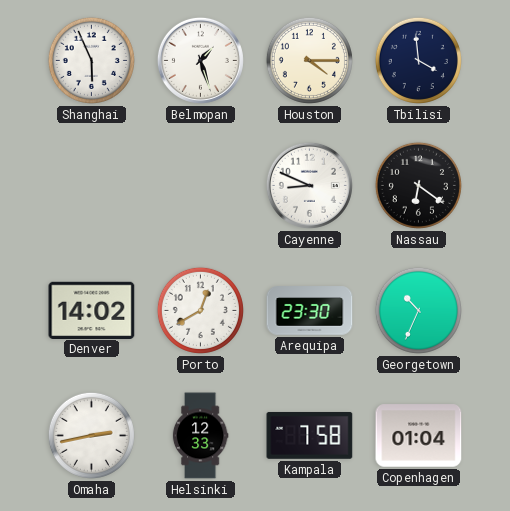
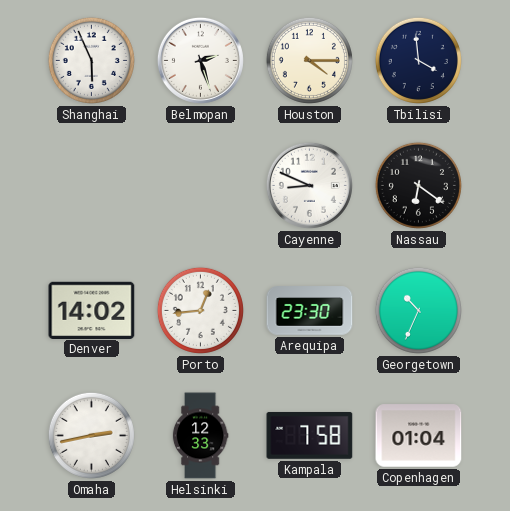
Belmopan: 1:27 -> 2:27 (200, 60)
Porto: 12:40 -> 12:44 (200, 310)
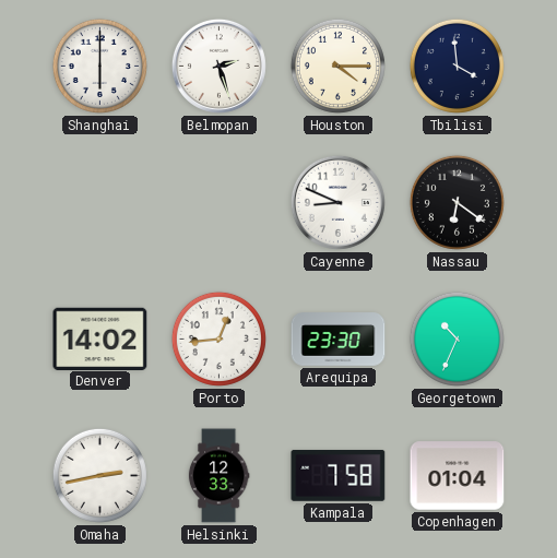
Shanghai: 5:56 -> 6:00 (99, 66)
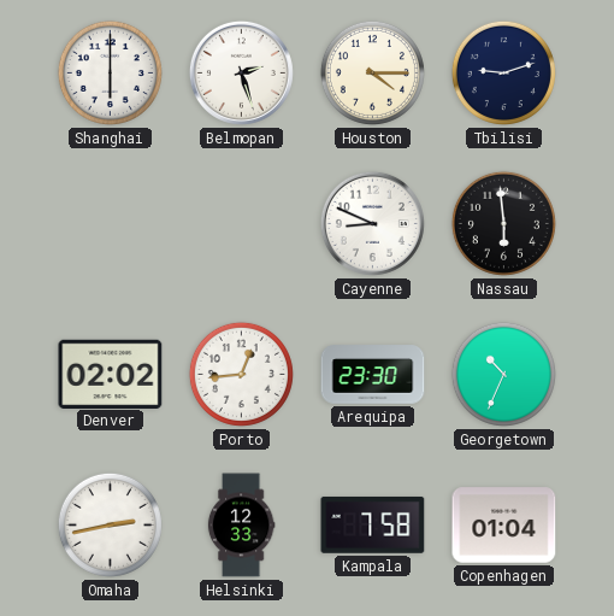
Tbilisi: 3:59 -> 9:12 (503, 72)
Nassau: 6:21 -> 5:59 (503, 223)
Denver: 14:02 -> 02:02 (111, 374)
